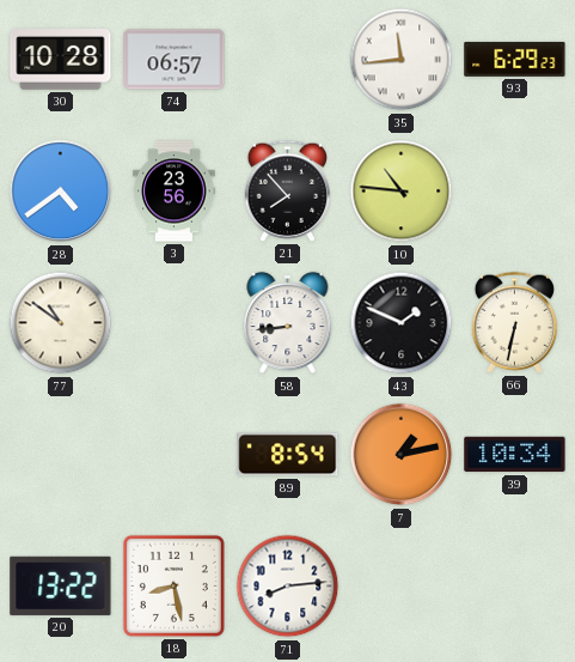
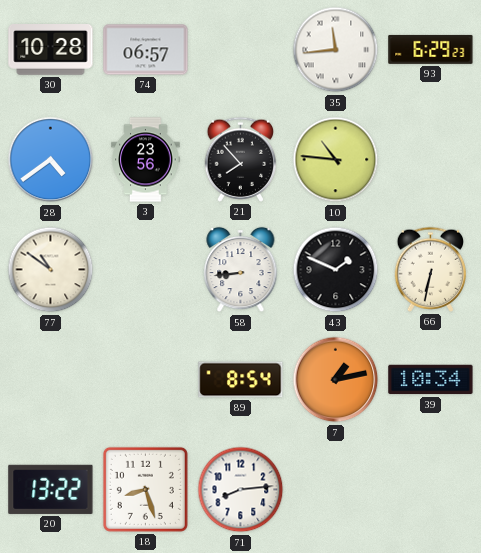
18: 8:28 -> 8:27 (145, 489)
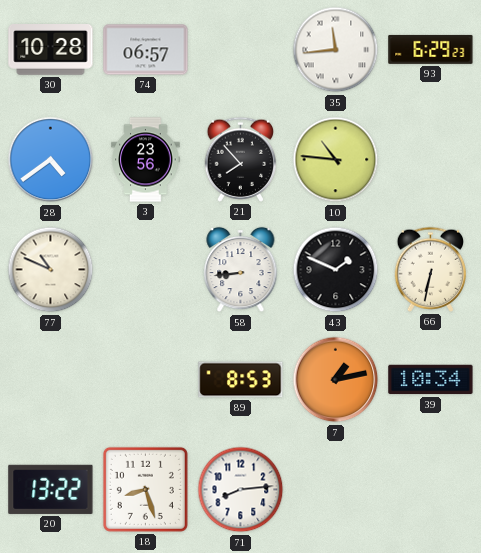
77: 10:51 -> 10:49 (51, 270)
89: 8:54 -> 8:53 (241, 380)
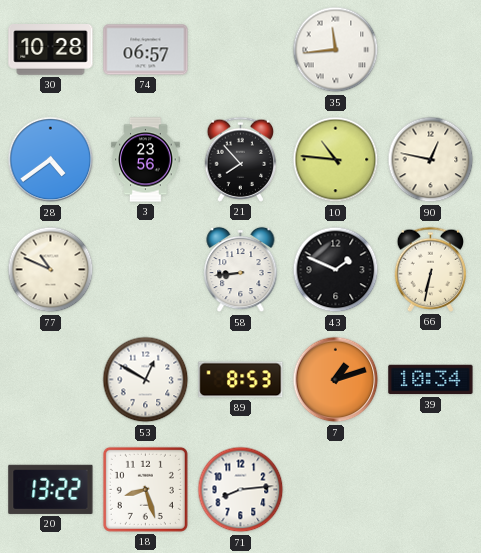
93: 6:29 -> none (431, 49)
90: none -> 12:47 (431, 160)
53: none -> 12:50 (146, 380)
7: 1:13 -> 1:12 (336, 380)
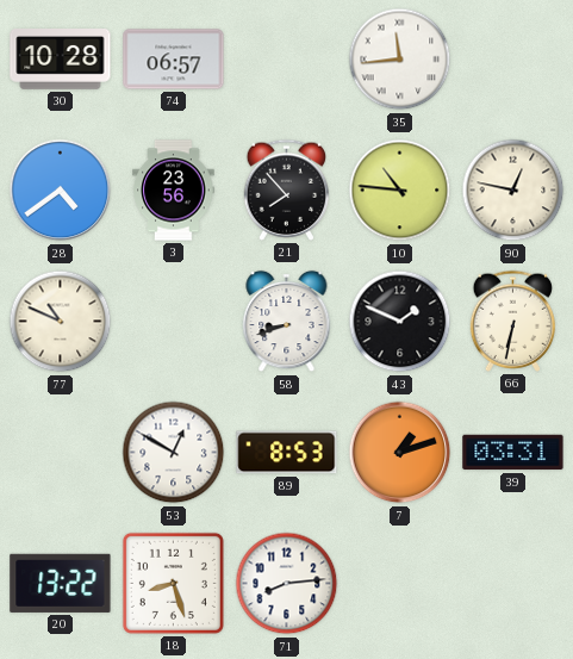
58: 8:44 -> 8:42 (287, 322)
39: 10:34 -> 03:31 (513, 453)
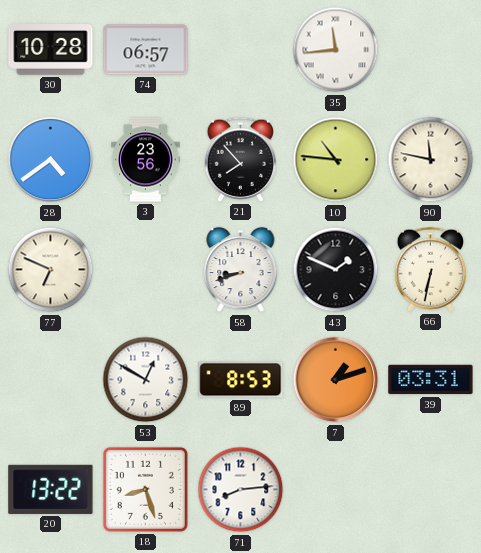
90: 12:47 -> 11:47 (431, 160)
77: 10:49 -> 6:49 (51, 270)
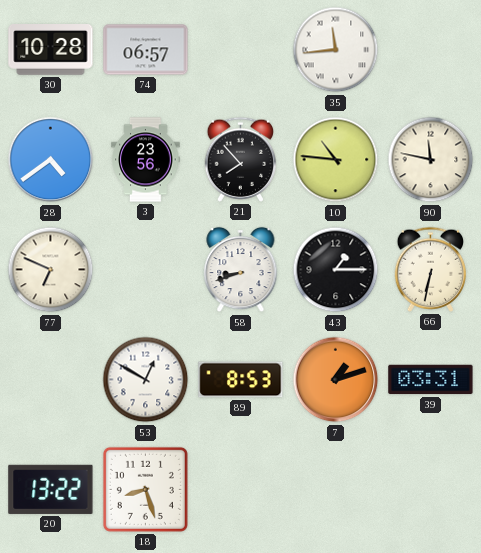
43: 1:49 -> 1:15 (336, 270)
71: 8:14 -> none (241, 490)
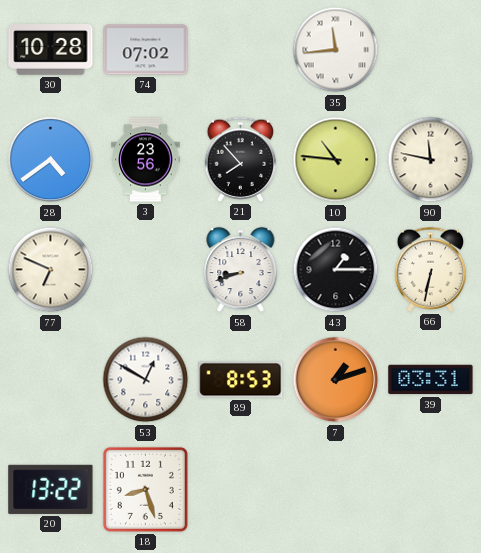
74: 06:57 -> 07:02 (146, 50)
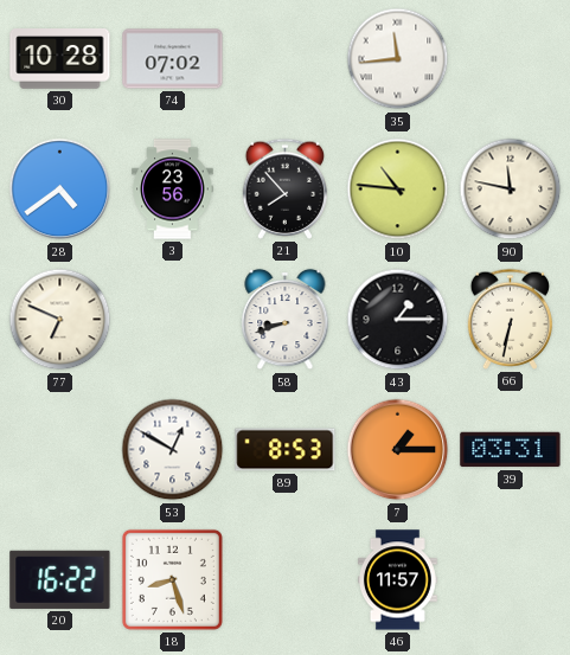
7: 1:12 -> 1:15 (398, 450)
20: 13:22 -> 16:22 (60, 579)
46: none -> 11:57 (397, 580)
